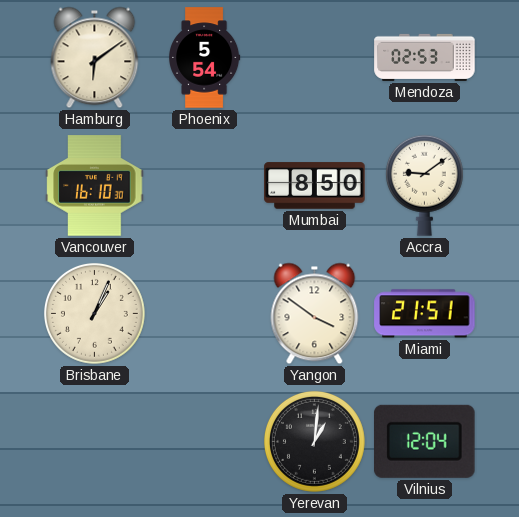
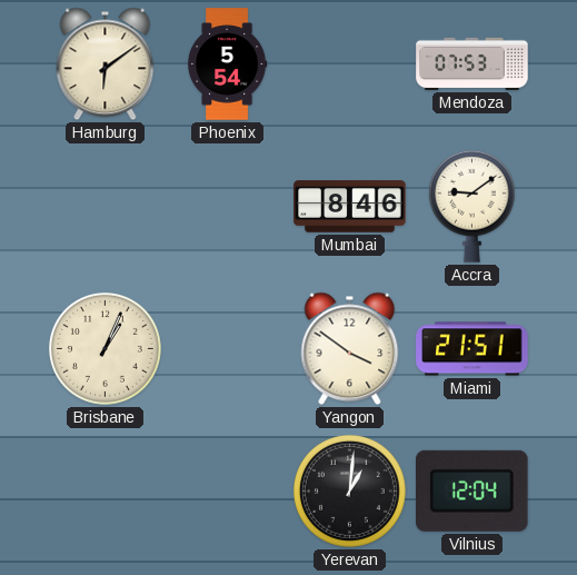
Mendoza: 02:53 -> 07:53 (472, 63)
Vancouver: 16:10 -> none (95, 186)
Mumbai: 8:50 -> 8:46 (350, 207)
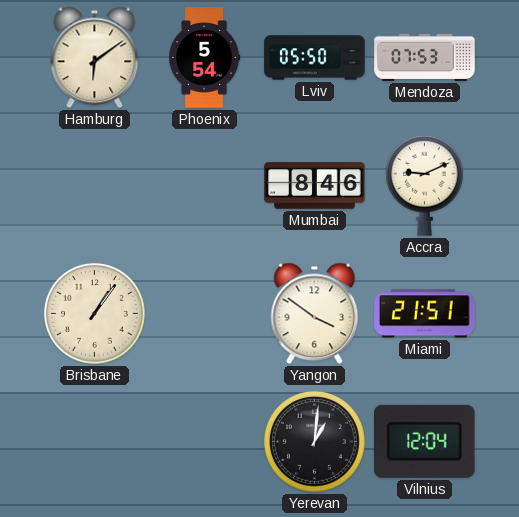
Lviv: none -> 05:50 (315, 58)
Accra: 9:09 -> 9:11 (424, 185)
Brisbane: 1:04 -> 1:06 (94, 313)
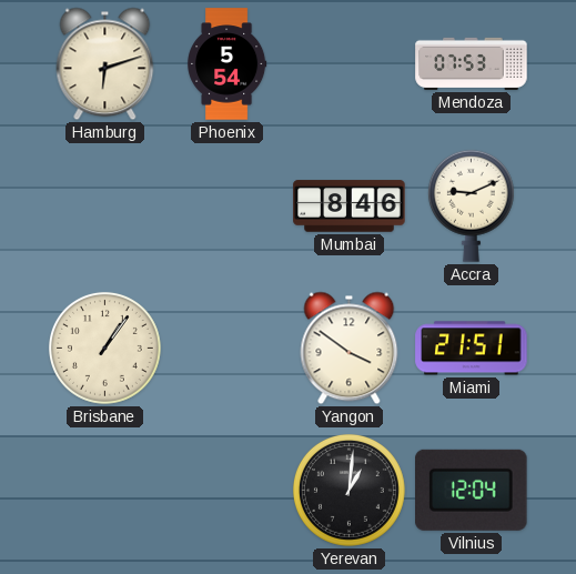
Hamburg: 6:09 -> 6:12 (105, 64)
Lviv: 05:50 -> none (315, 58)
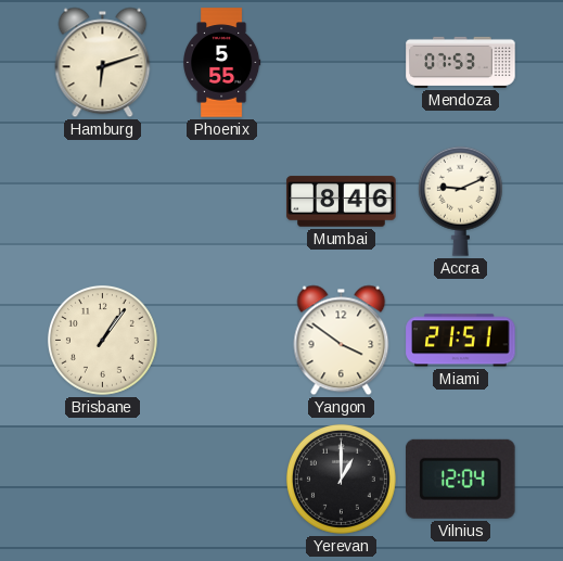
Phoenix: 5:54 -> 5:55 (222, 63)
Yerevan: 1:01 -> 1:00 (341, 479)
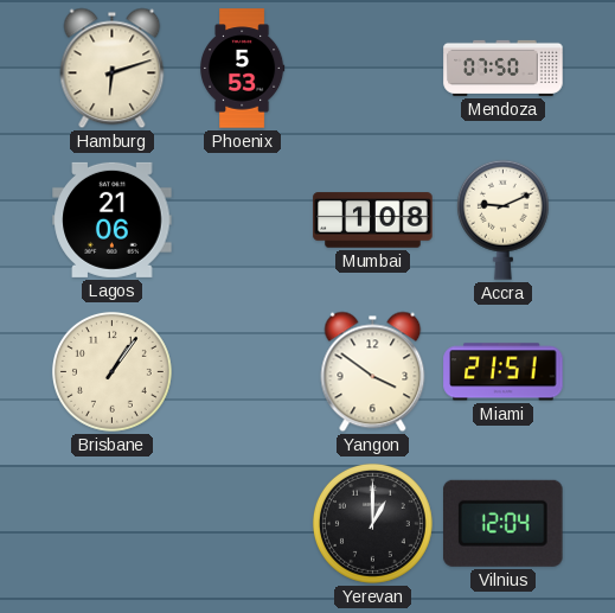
Phoenix: 5:55 -> 5:53 (243, 69)
Mendoza: 07:53 -> 07:50 (504, 68)
Lagos: none -> 21:06 (113, 219)
Mumbai: 8:46 -> 1:08 (373, 221)
